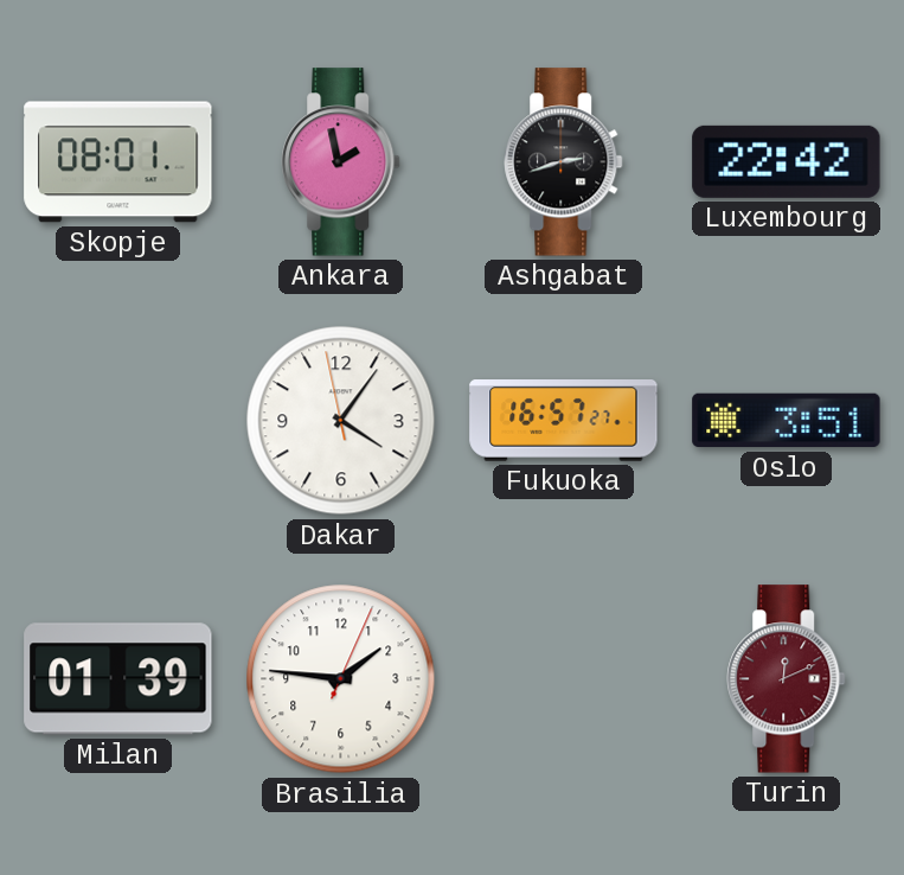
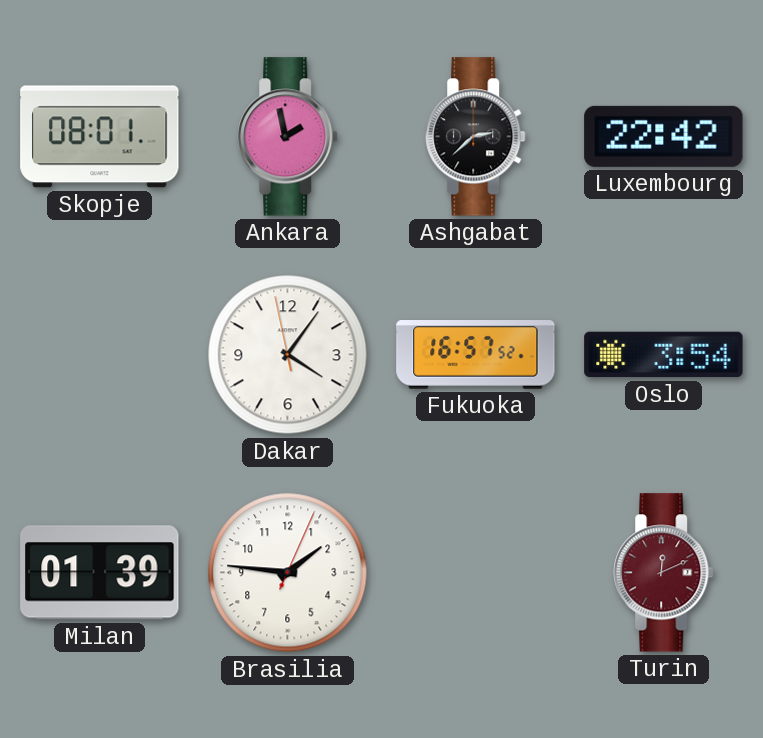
Ashgabat: 2:42 -> 2:38 (476, 137)
Fukuoka: 16:57:27 -> 16:57:52 (476, 355)
Oslo: 3:51 -> 3:54 (664, 355)
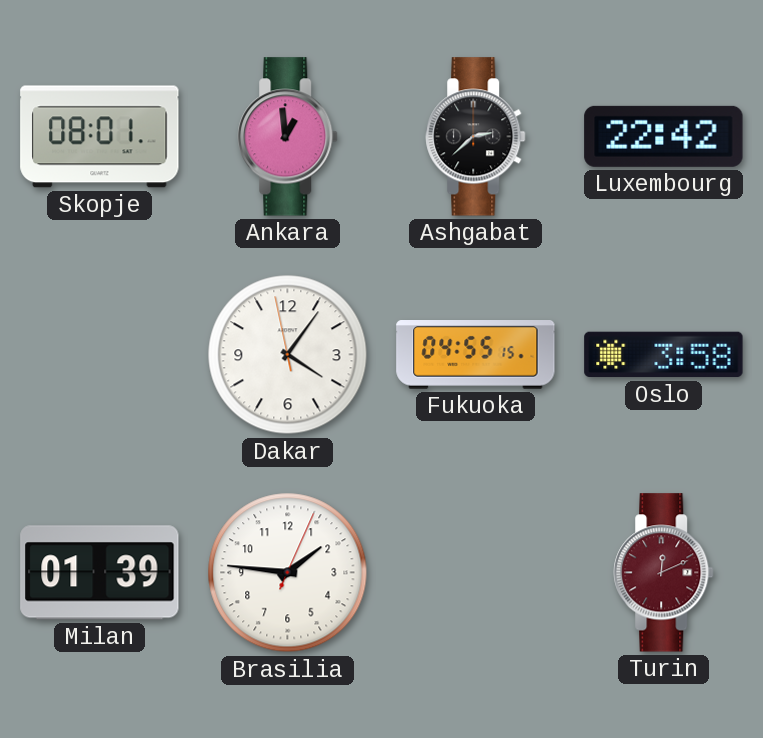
Ankara: 1:58 -> 12:59 (288, 137)
Fukuoka: 16:57 -> 04:55 (476, 355)
Oslo: 3:54 -> 3:58 (664, 355)
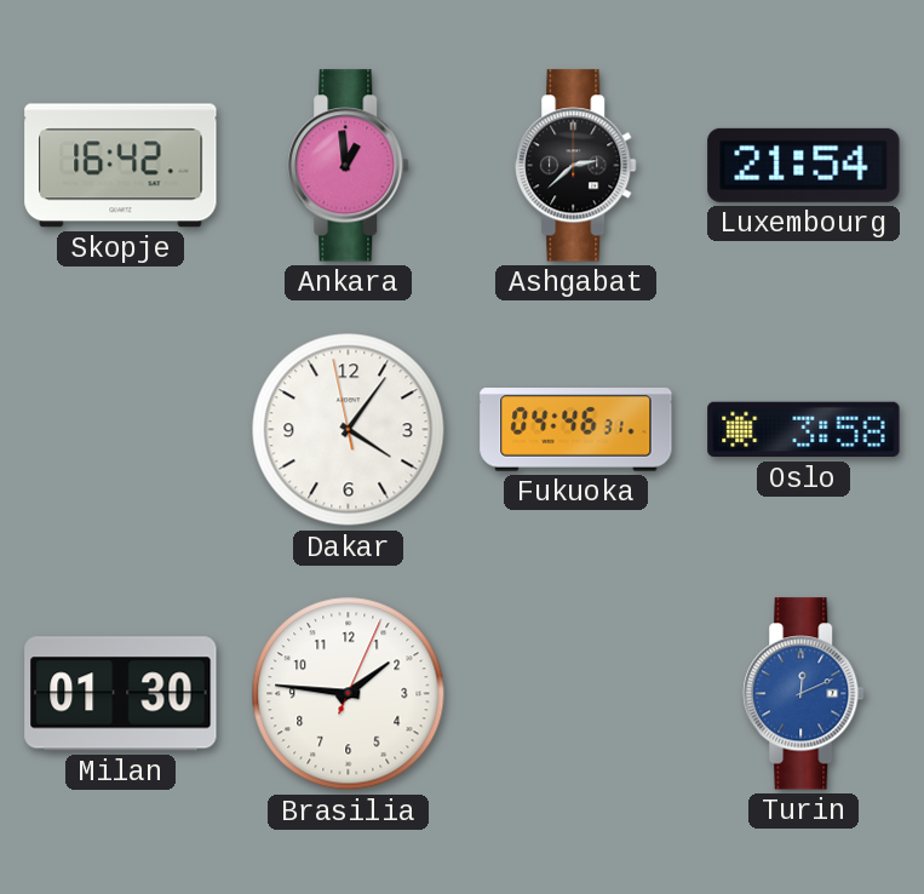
Skopje: 08:01 -> 16:42 (121, 166)
Luxembourg: 22:42 -> 21:54 (804, 165)
Fukuoka: 04:55 -> 04:46 (576, 430)
Milan: 01:39 -> 01:30 (121, 694)
Turin dial: burgundy -> blue (804, 694)
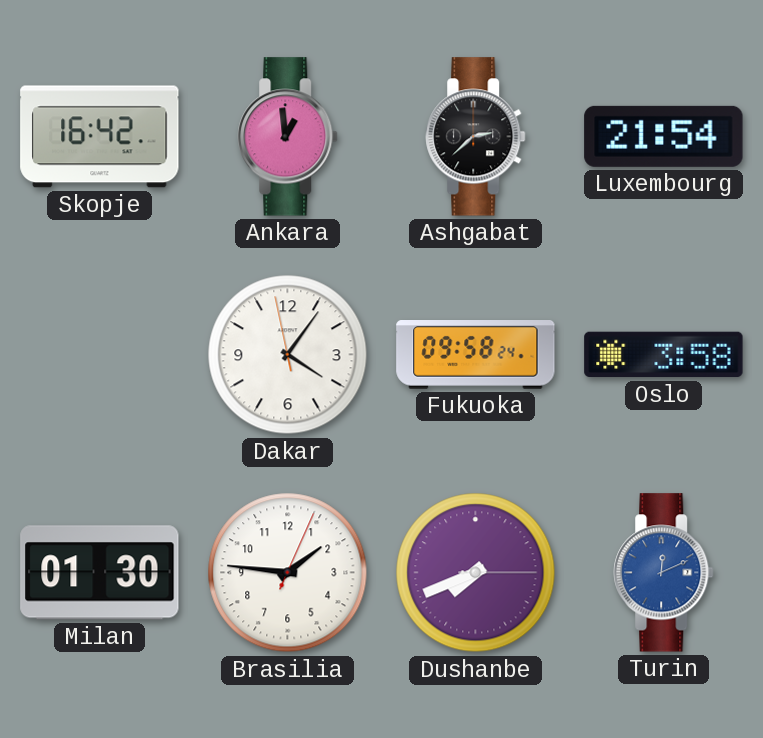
Fukuoka: 04:46 -> 09:58 (476, 355)
Dushanbe: none -> 7:41 (476, 573)
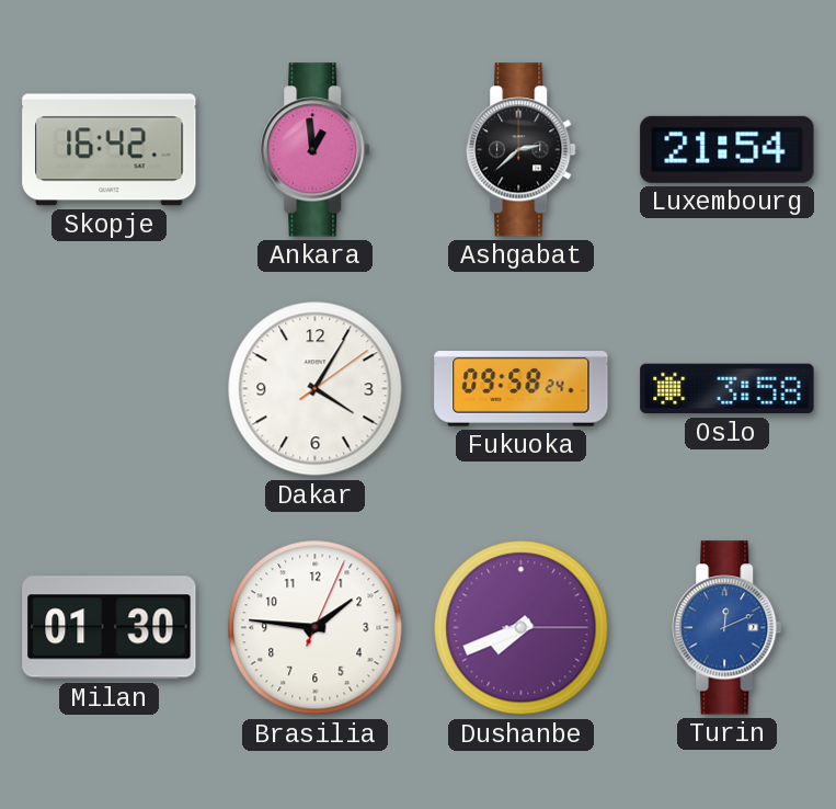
Dakar: 4:05:58 -> 4:05:09 (316, 389)
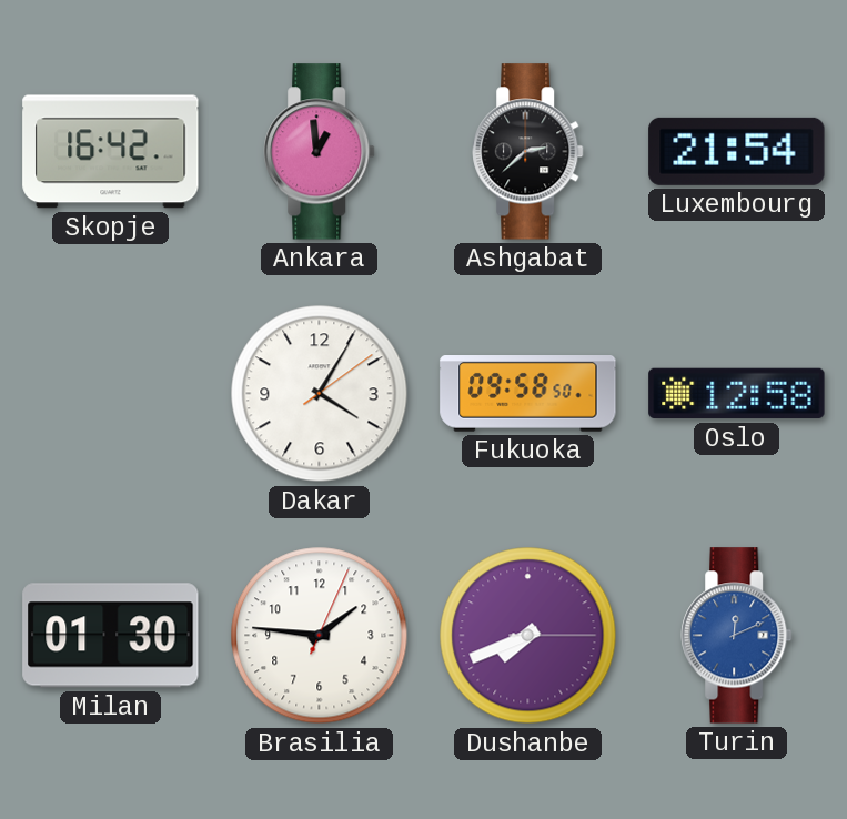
Fukuoka: 09:58:24 -> 09:58:50 (528, 394)
Oslo: 3:58 -> 12:58 (737, 394)
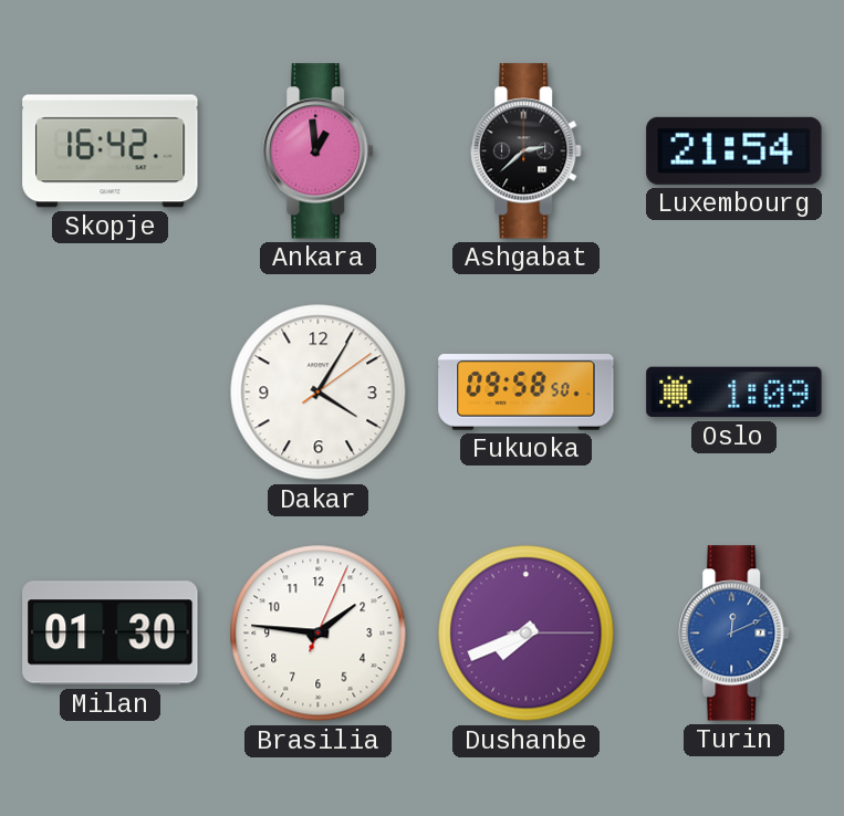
Oslo: 12:58 -> 1:09 (734, 393)
